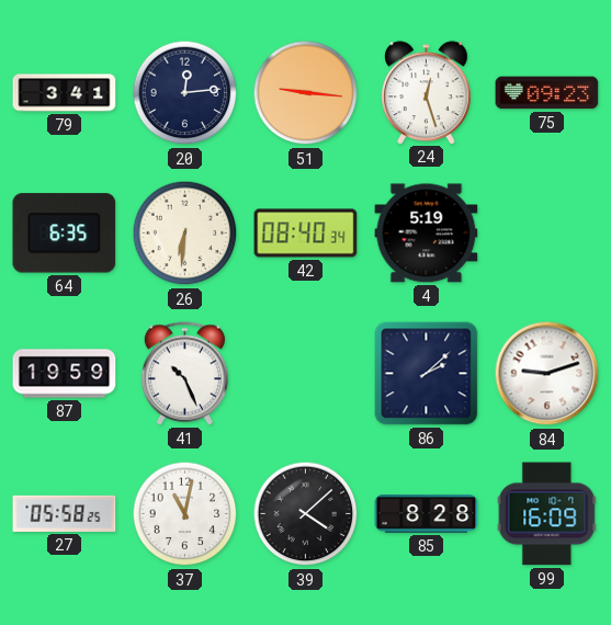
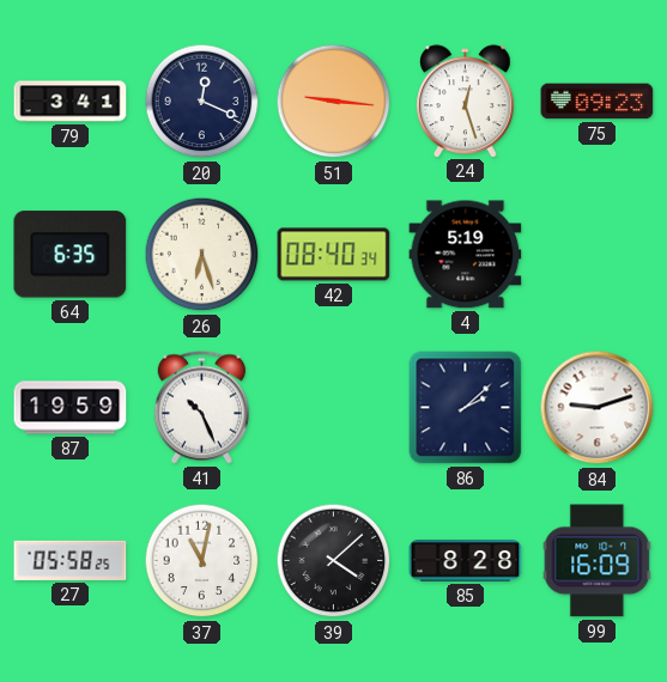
20: 12:14 -> 12:19 (202, 102)
26: 6:31 -> 6:27 (202, 255)
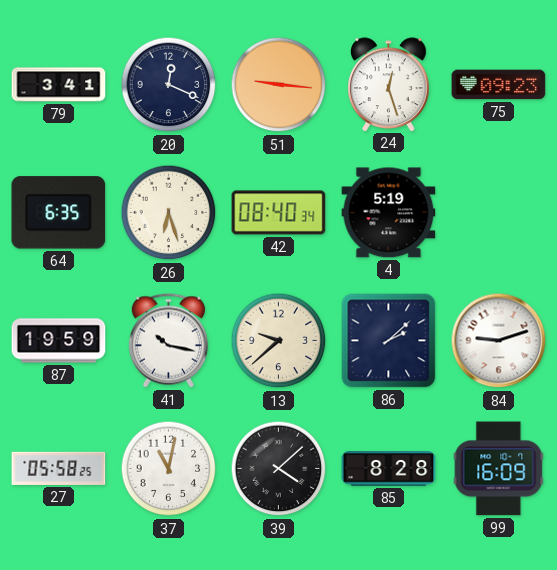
41: 10:26 -> 10:17 (168, 341)
13: none -> 9:38 (279, 341)
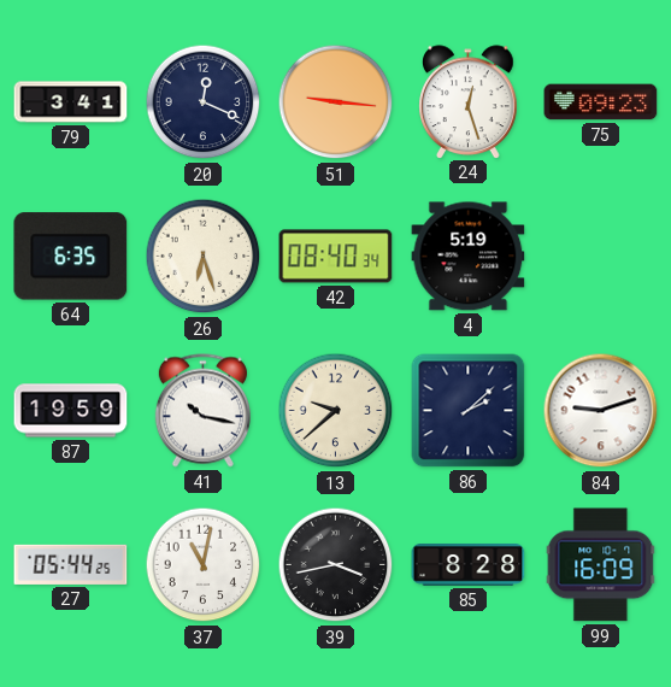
27: 05:58 -> 05:44 (71, 564)
39: 4:08 -> 3:43 (336, 565)
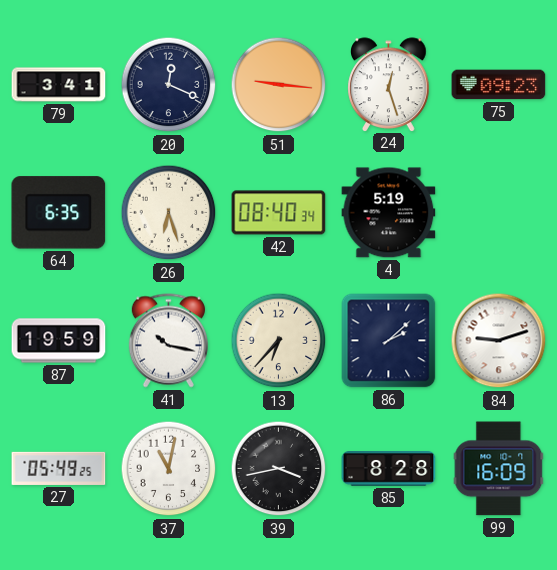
13: 9:38 -> 6:37 (279, 341)
27: 05:44 -> 05:49 (59, 468)
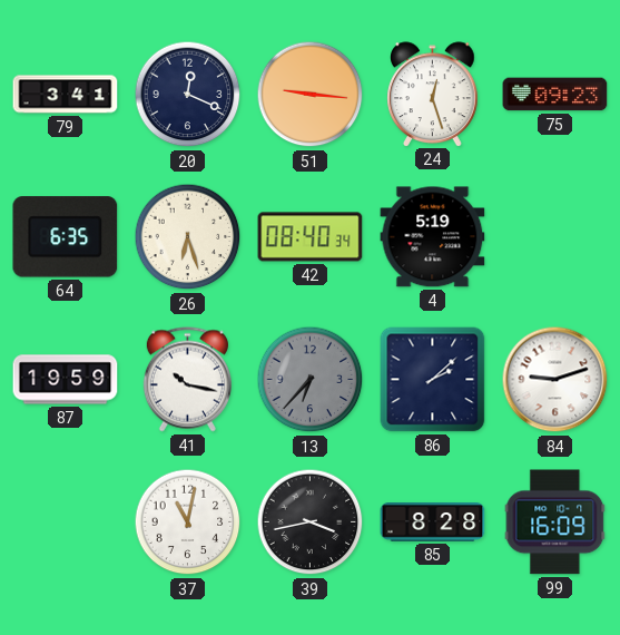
13 dial: cream -> grey (311, 380)
27: 05:49 -> none (59, 468)
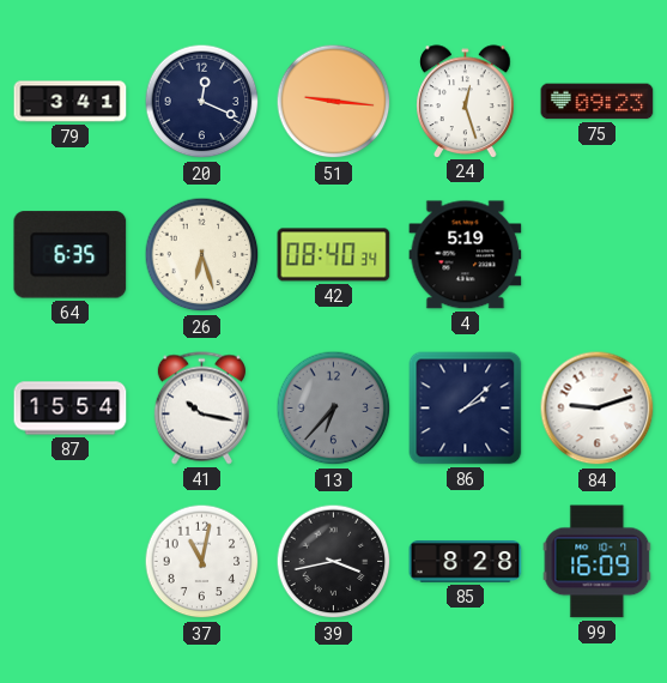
87: 19:59 -> 15:54 (71, 409)
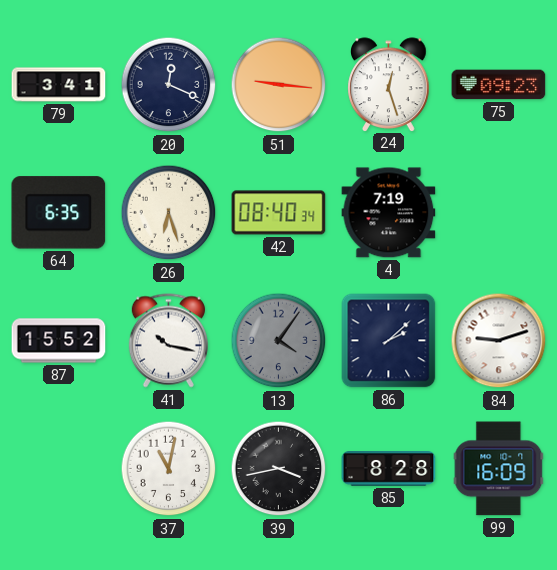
4: 5:19 -> 7:19 (389, 213)
87: 15:54 -> 15:52 (59, 341)
13: 6:37 -> 4:06 (279, 341)
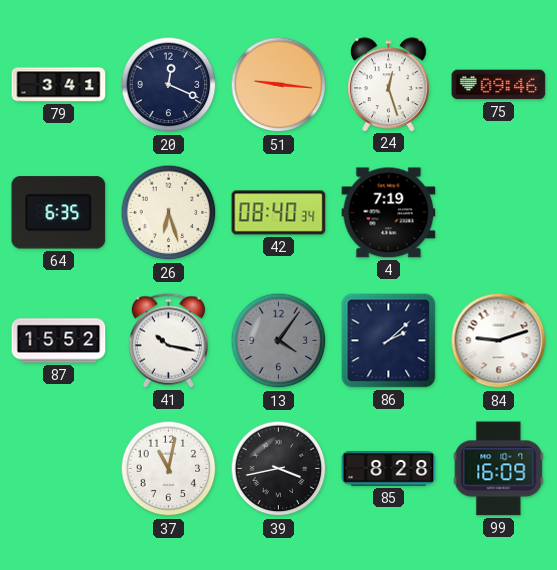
75: 09:23 -> 09:46 (499, 85)
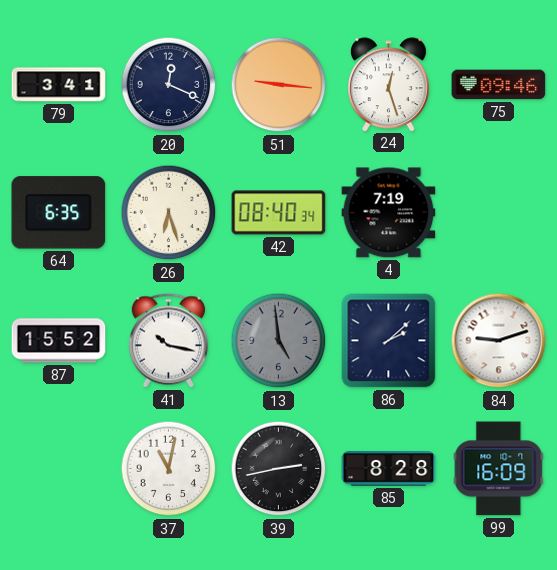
13: 4:06 -> 4:59 (279, 341)
39: 3:43 -> 2:43 (279, 469)
